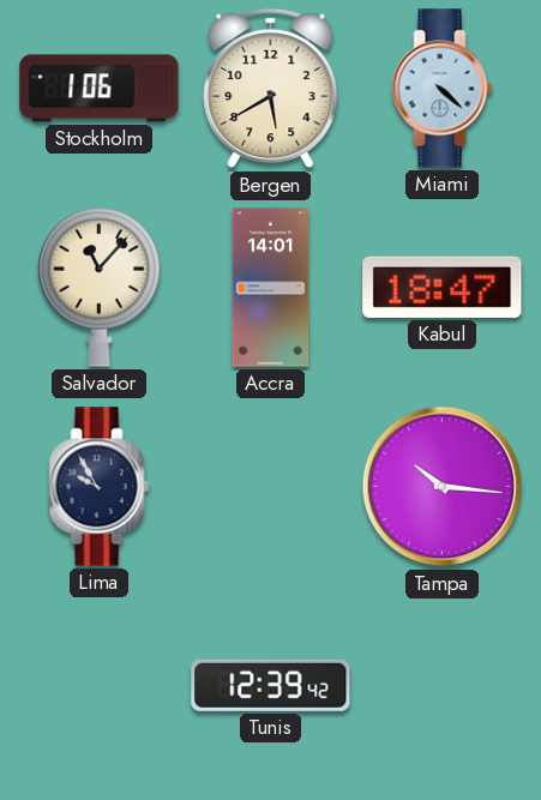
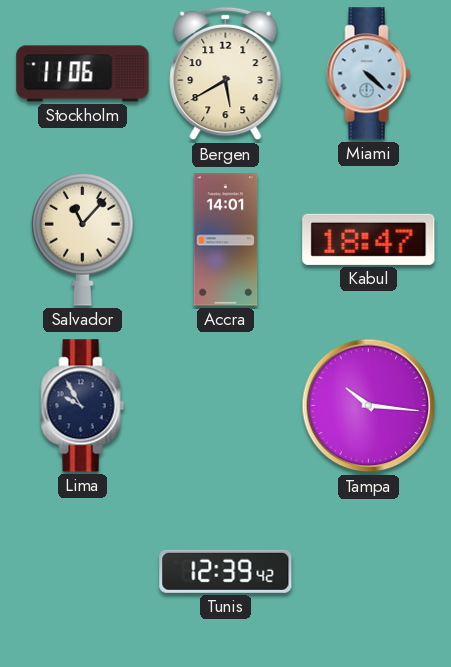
Stockholm: 1:06 -> 11:06 (83, 74)
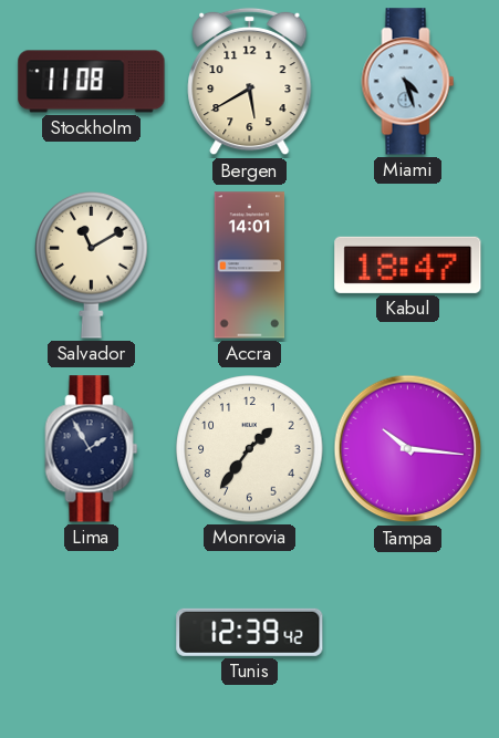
Stockholm: 11:06 -> 11:08 (92, 82)
Miami: 4:22 -> 4:27 (408, 82)
Salvador: 11:07 -> 11:10 (92, 264)
Lima: 9:55 -> 1:55 (92, 449)
Monrovia: none -> 1:36 (250, 449)
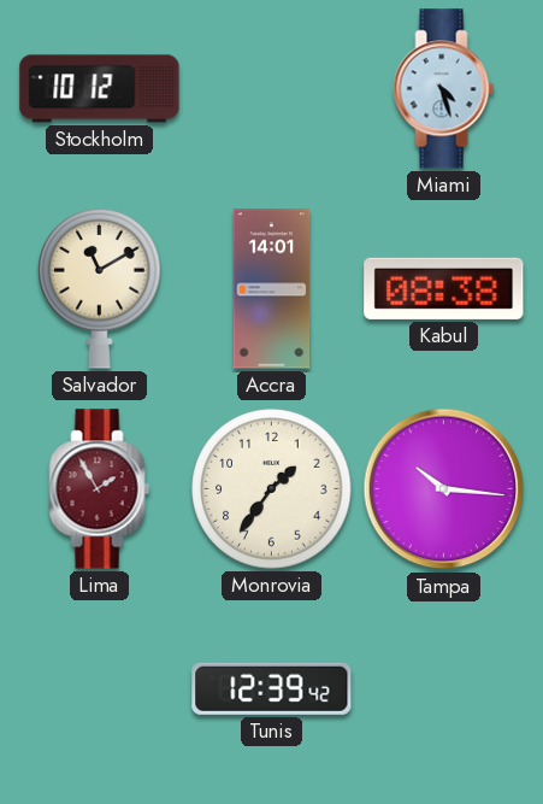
Stockholm: 11:08 -> 10:12 (100, 89)
Bergen: 5:40 -> none (250, 82)
Kabul: 18:47 -> 08:38 (444, 288)
Lima dial: navy -> burgundy (100, 489)
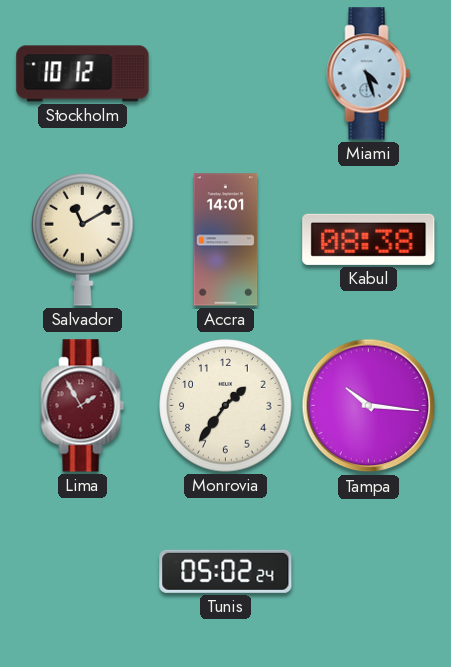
Tunis: 12:39 -> 05:02 (226, 571)
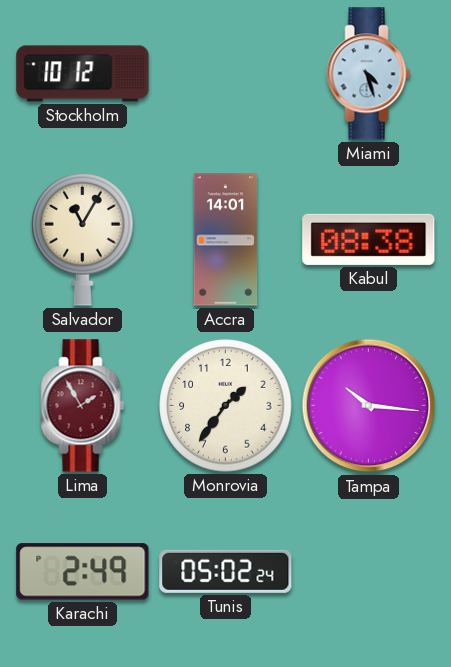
Salvador: 11:10 -> 11:05 (83, 239)
Karachi: none -> 2:49 (83, 572)
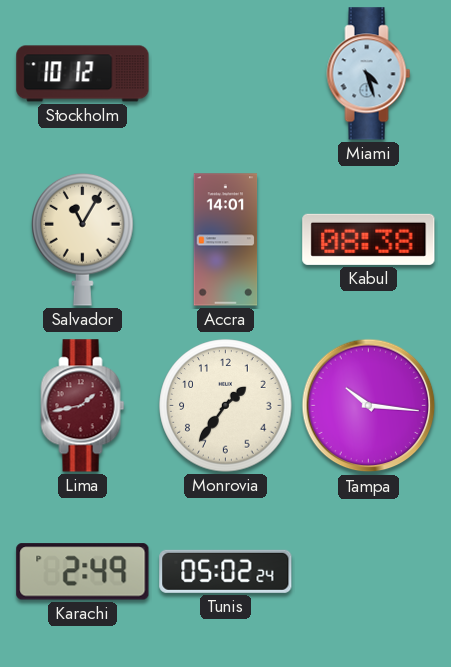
Lima: 1:55 -> 1:43 (83, 406)
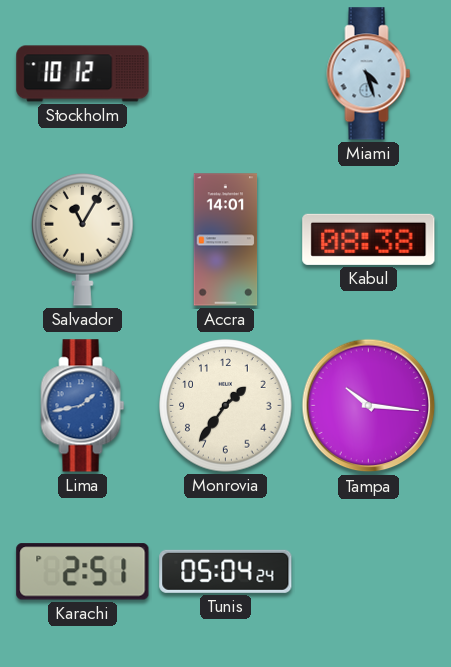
Lima dial: burgundy -> blue (83, 406)
Karachi: 2:49 -> 2:51 (83, 572)
Tunis: 05:02 -> 05:04 (226, 571)
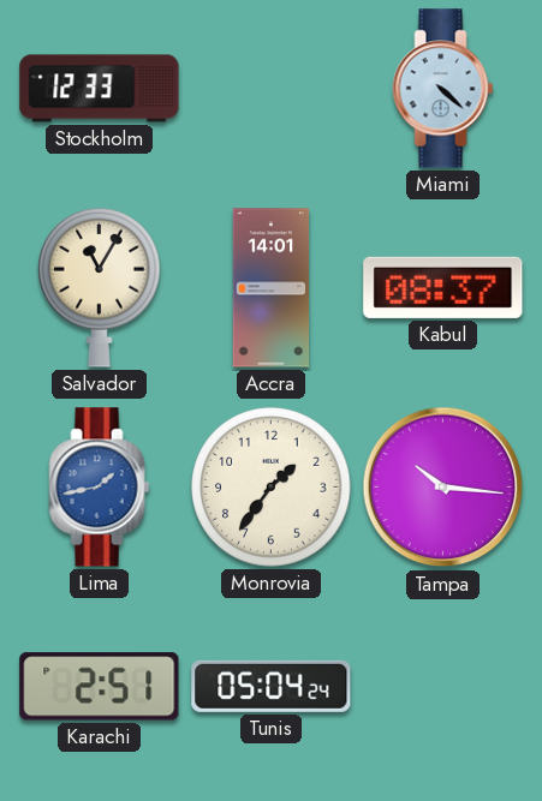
Stockholm: 10:12 -> 12:33 (100, 89)
Miami: 4:27 -> 4:22 (443, 89)
Kabul: 08:38 -> 08:37 (443, 287)
